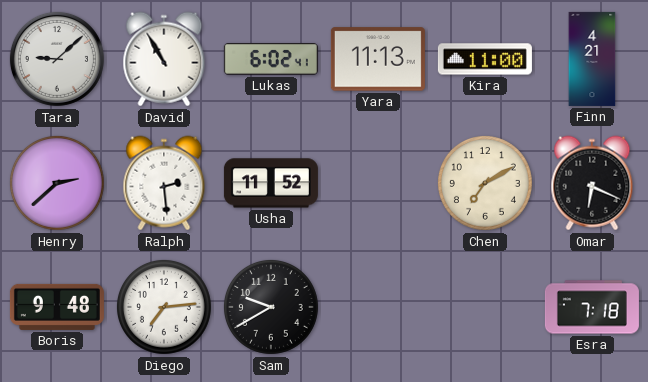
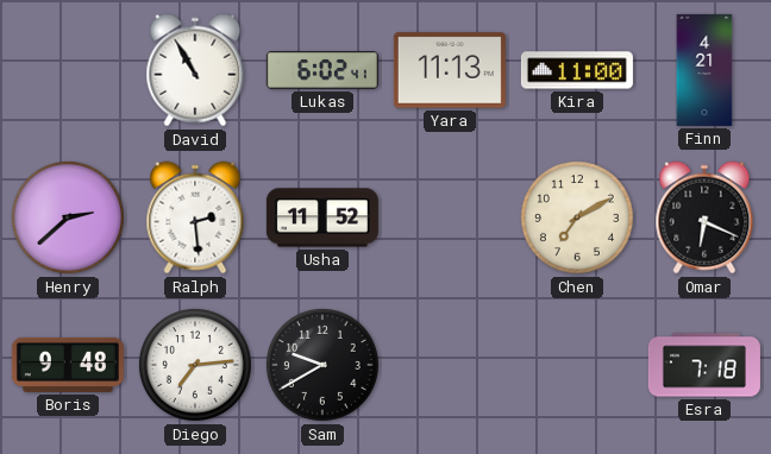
Tara: 9:08 -> none (57, 59)
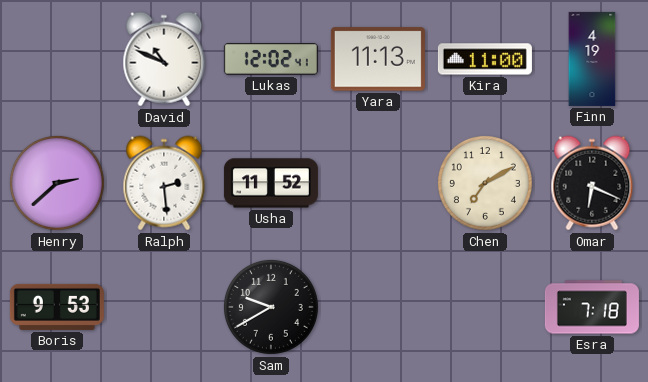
David: 10:55 -> 10:49 (164, 59)
Lukas: 6:02 -> 12:02 (271, 60)
Finn: 4:21 -> 4:19 (592, 59)
Boris: 9:48 -> 9:53 (57, 307)
Diego: 7:14 -> none (195, 365)
